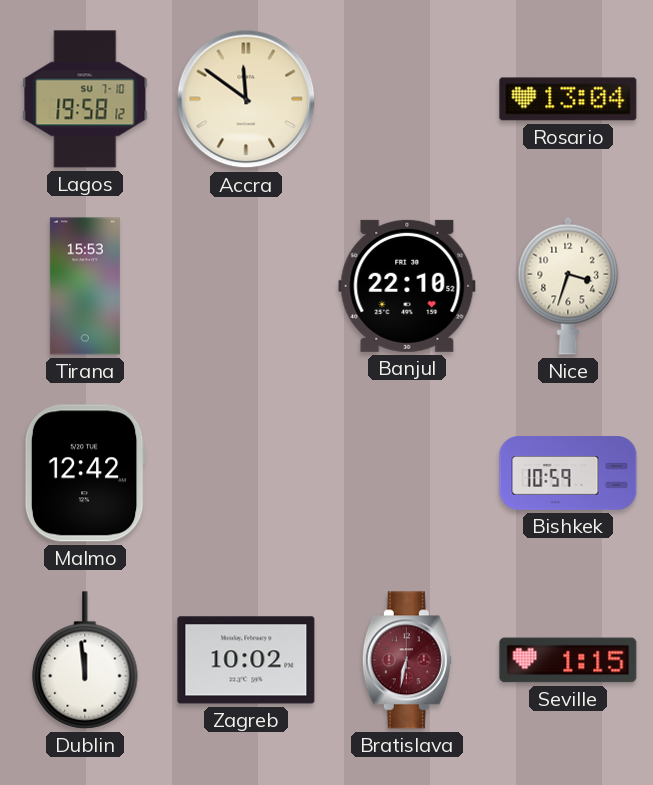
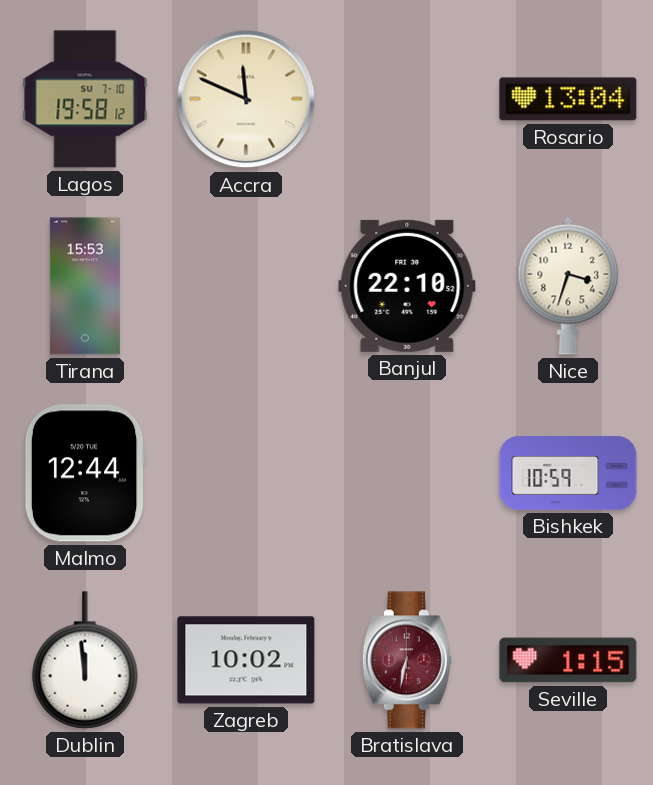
Accra: 11:51 -> 11:49 (246, 99)
Malmo: 12:42 -> 12:44 (85, 473)
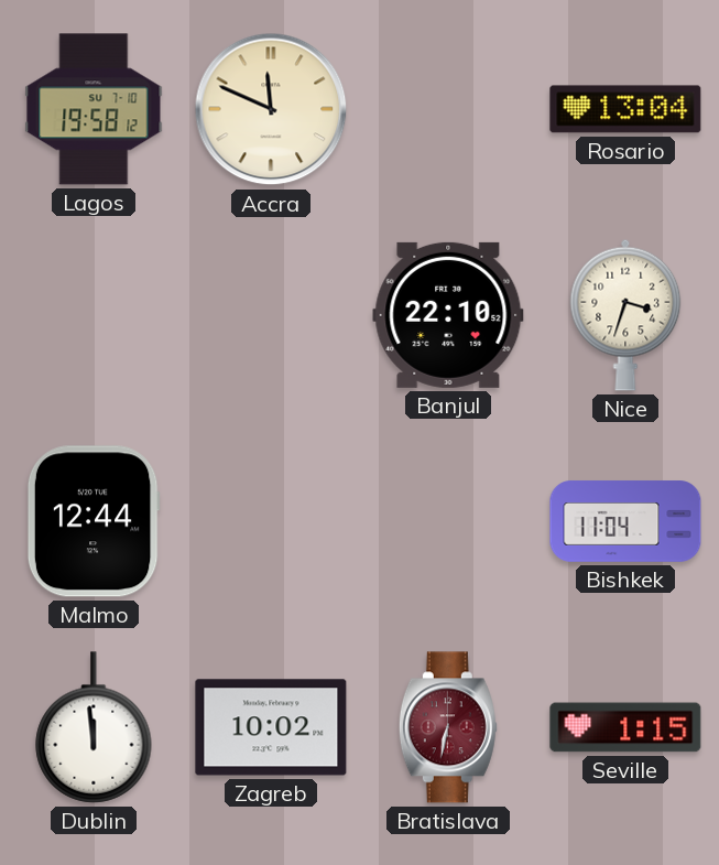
Tirana: 15:53 -> none (85, 286)
Bishkek: 10:59 -> 11:04 (625, 521)
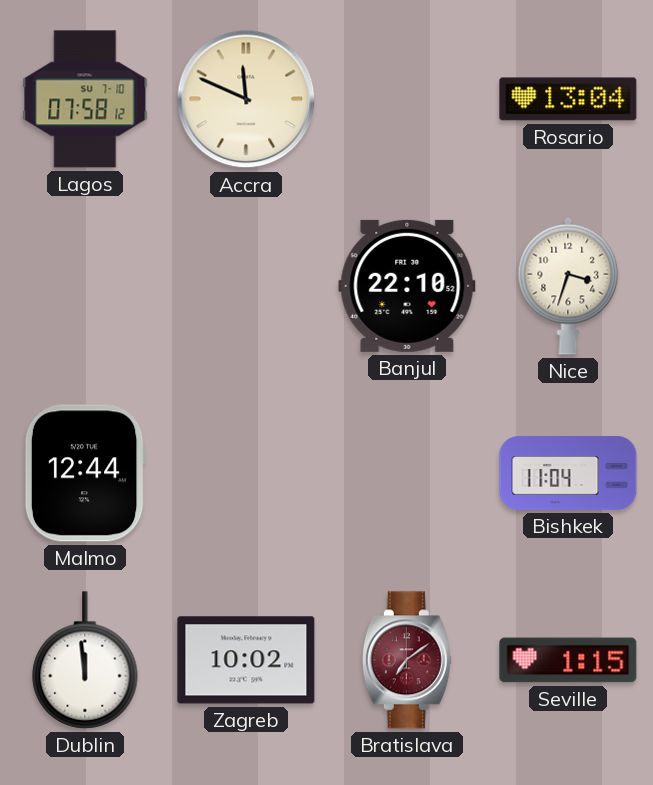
Lagos: 19:58 -> 07:58 (85, 99)
Bratislava: 6:32 -> 7:09 (407, 660)
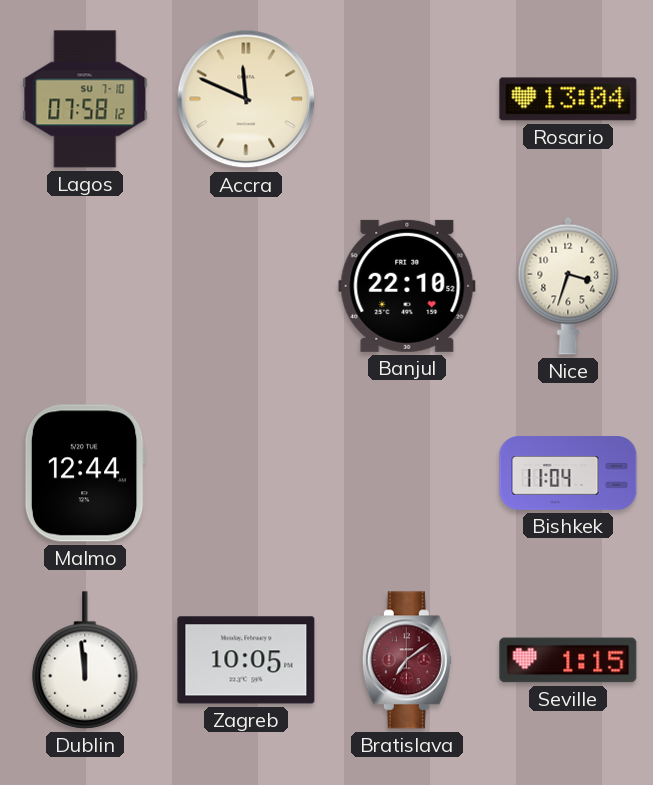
Zagreb: 10:02 -> 10:05 (246, 660)
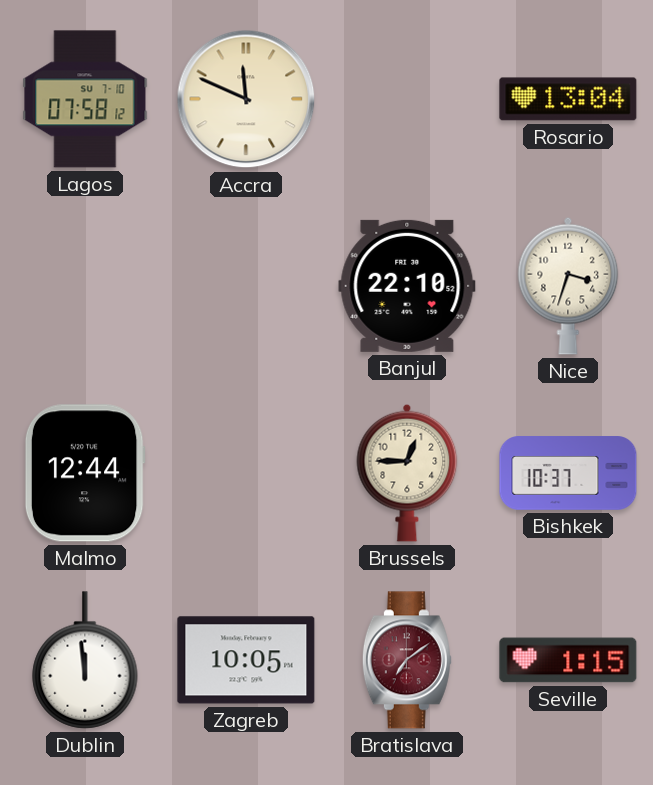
Brussels: none -> 12:45 (407, 473)
Bishkek: 11:04 -> 10:37 (568, 473)
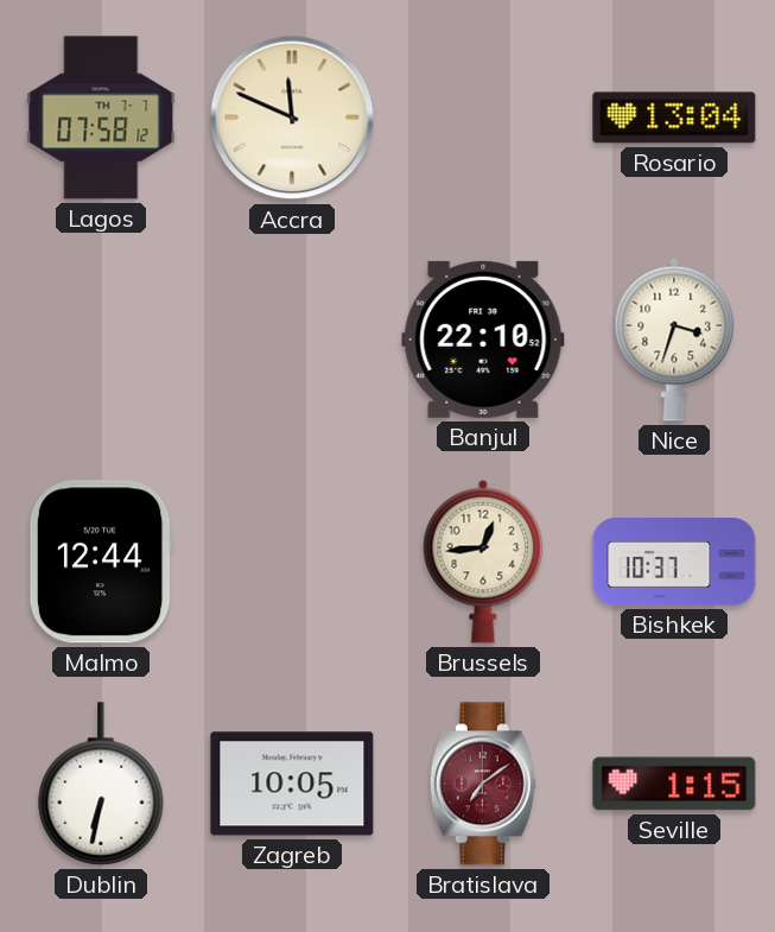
Lagos date: SU 7-10 -> TH 7-7 (101, 118)
Brussels: 12:45 -> 12:44 (483, 562)
Dublin: 11:59 -> 6:32 (101, 784)
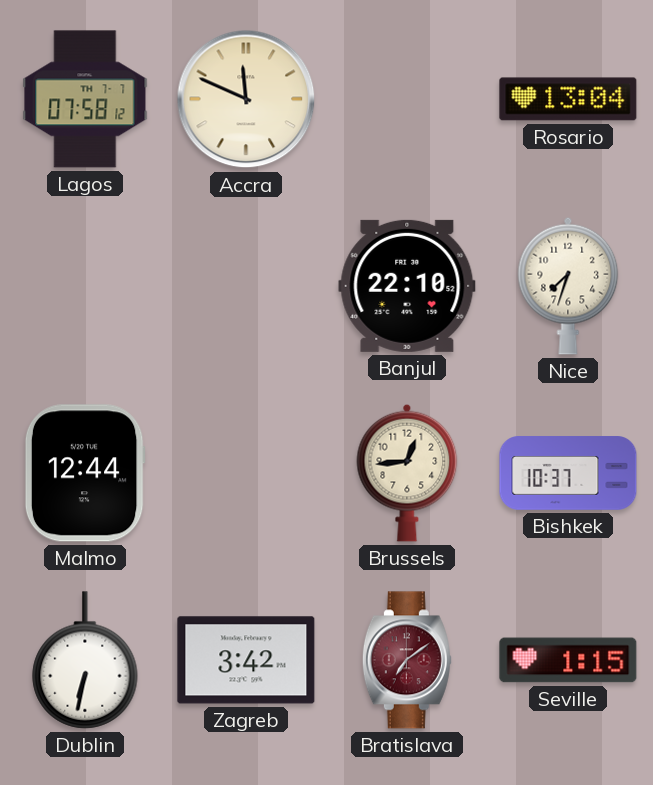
Nice: 3:33 -> 7:33 (568, 286)
Zagreb: 10:05 -> 3:42 (246, 660)
